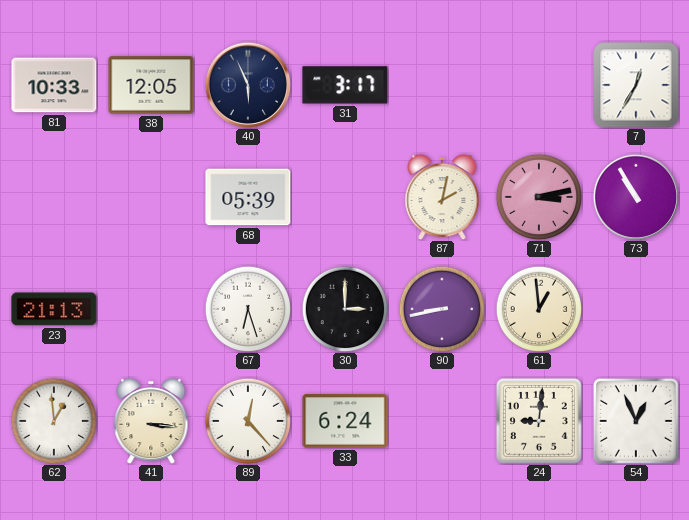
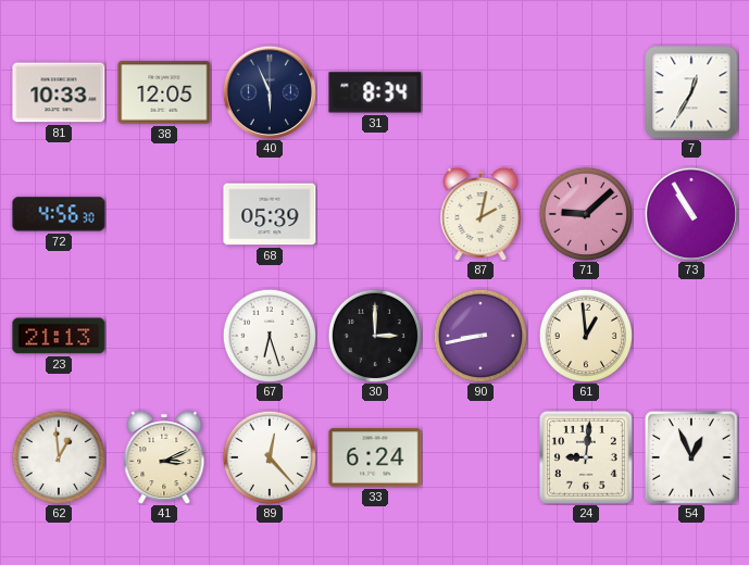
31: 3:17 -> 8:34 (375, 92)
72: none -> 4:56 (59, 214)
71: 3:13 -> 9:08 (585, 213)
41: 3:16 -> 3:11 (164, 457)
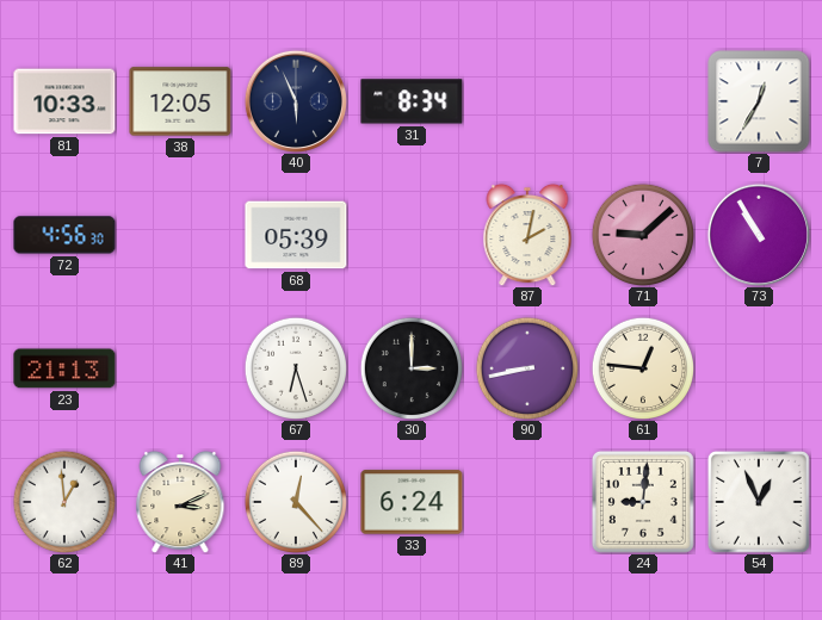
61: 12:59 -> 12:46 (642, 367)
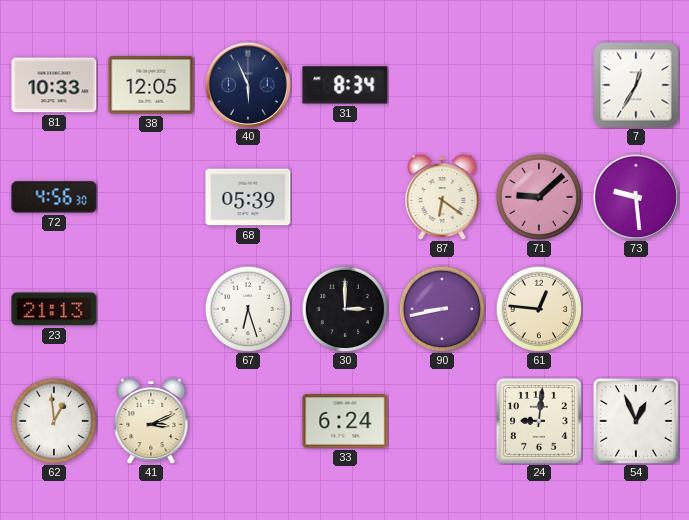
87: 2:02 -> 6:21 (442, 197)
73: 10:55 -> 9:29 (636, 197)
89: 12:23 -> none (295, 501)
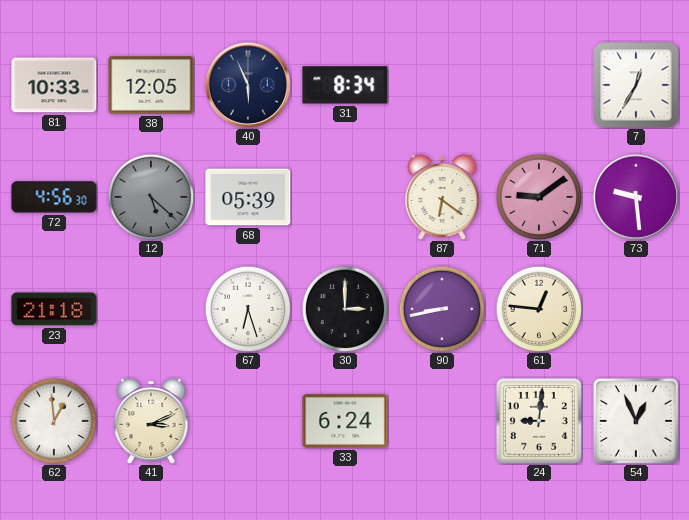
12: none -> 5:22 (150, 196)
71: 9:08 -> 9:09 (538, 196)
23: 21:13 -> 21:18 (54, 309)
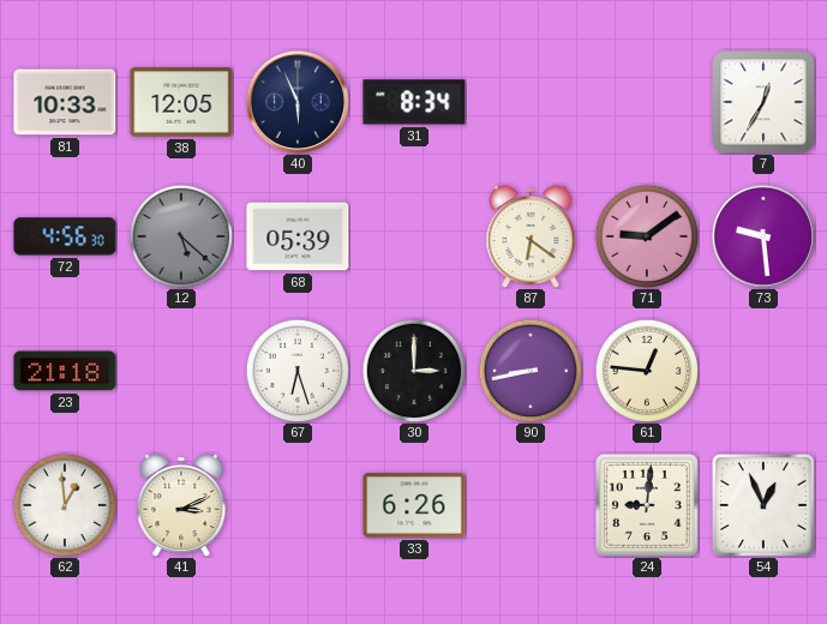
33: 6:24 -> 6:26 (414, 505)
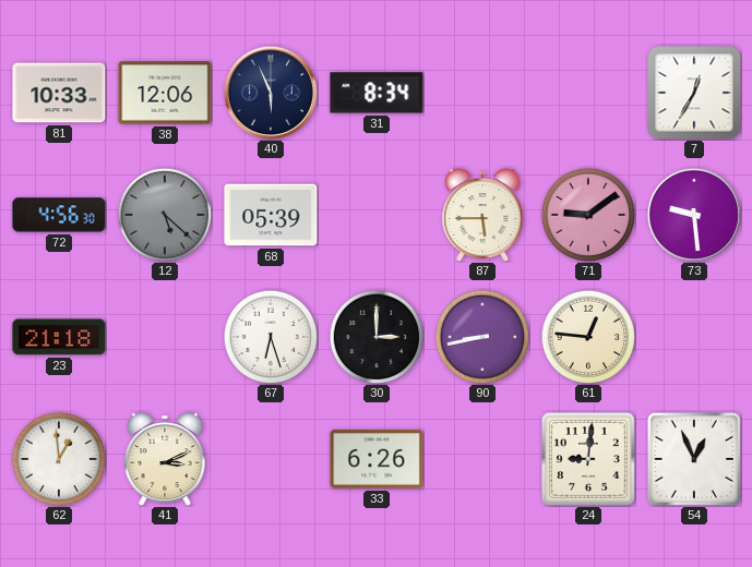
38: 12:05 -> 12:06 (165, 93)
87: 6:21 -> 5:45 (482, 215)
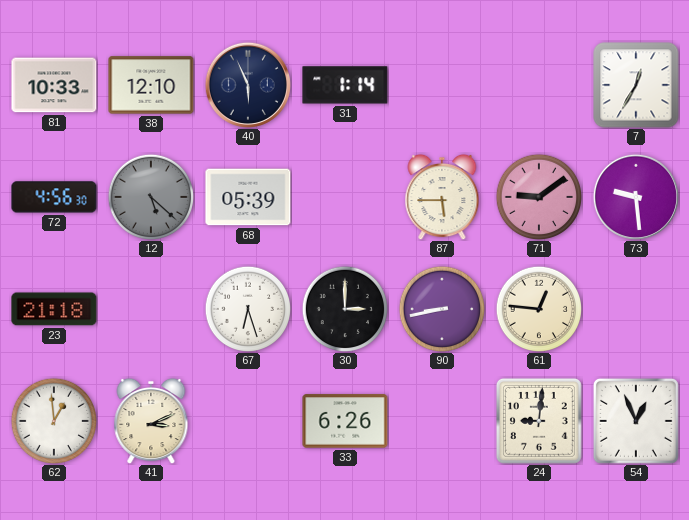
38: 12:06 -> 12:10 (151, 85)
31: 8:34 -> 1:14 (345, 85)
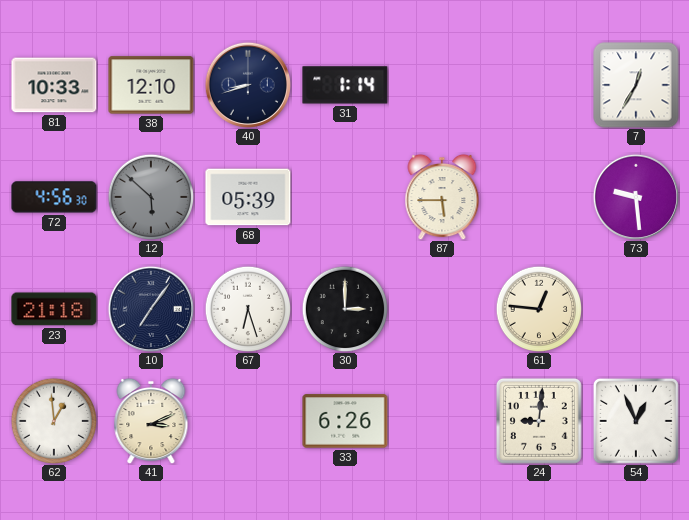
40: 5:56 -> 8:42 (248, 85)
12: 5:22 -> 5:52 (150, 196)
71: 9:09 -> none (538, 196)
10: none -> 7:06 (151, 309)
90: 8:43 -> none (441, 308)
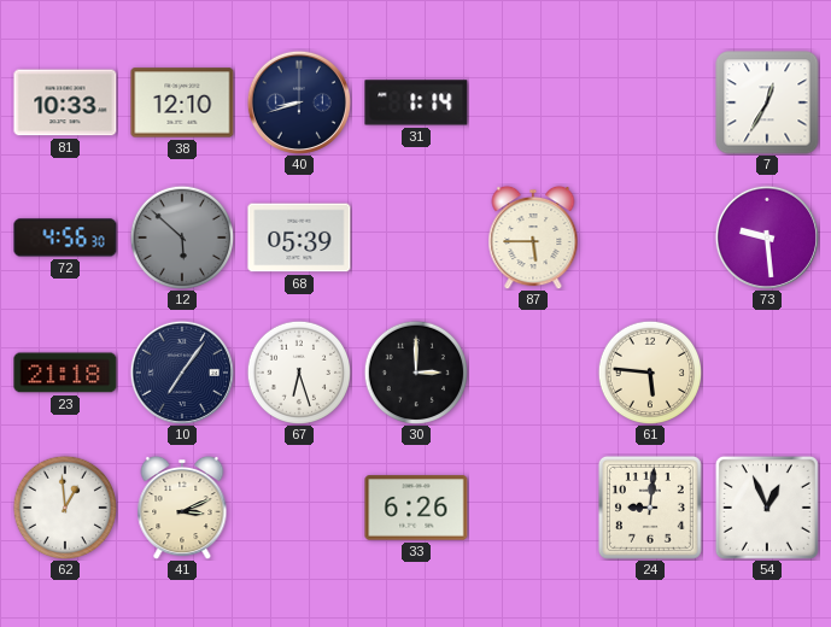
61: 12:46 -> 5:46 (649, 371)
